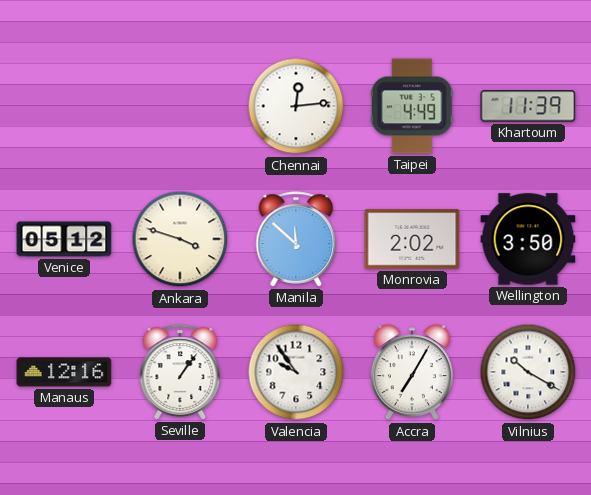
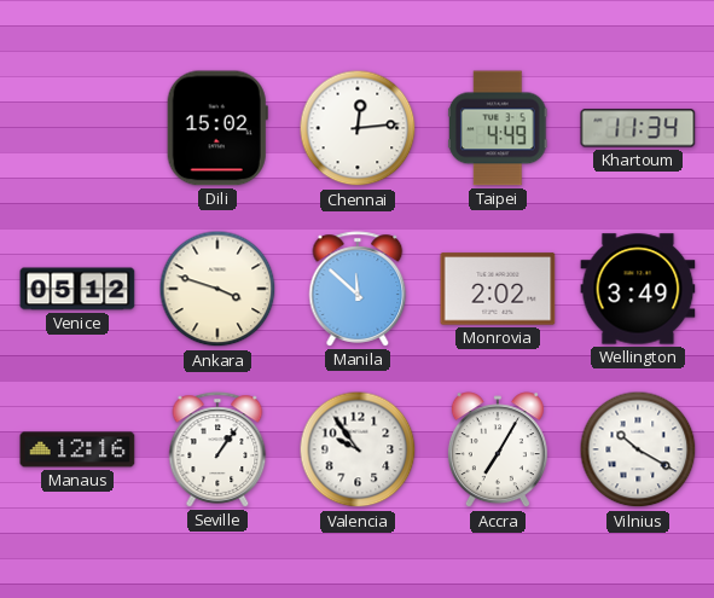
Dili: none -> 15:02 (217, 128)
Khartoum: 11:39 -> 11:34 (638, 128)
Wellington: 3:50 -> 3:49 (638, 289)
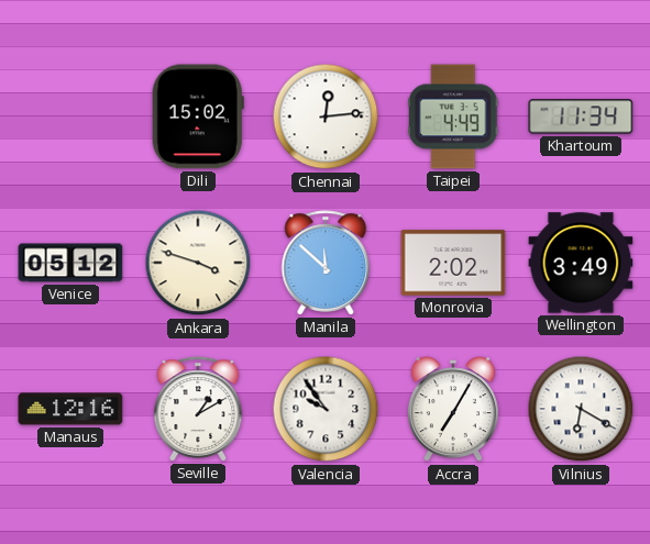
Seville: 1:06 -> 1:10 (198, 409)
Vilnius: 10:20 -> 6:20 (581, 409)
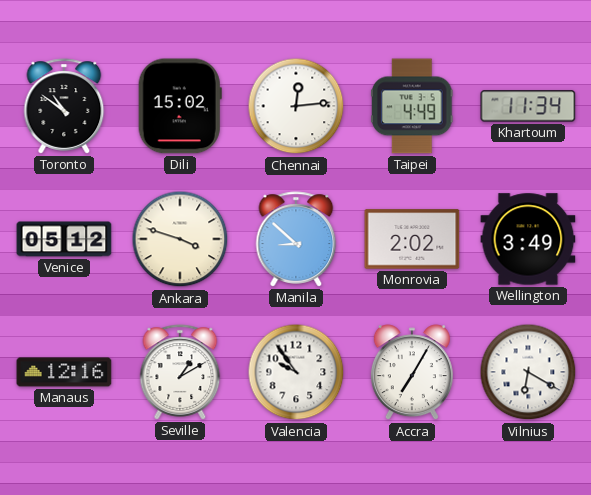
Toronto: none -> 10:51 (64, 106)
Manila: 11:52 -> 8:52 (296, 239)
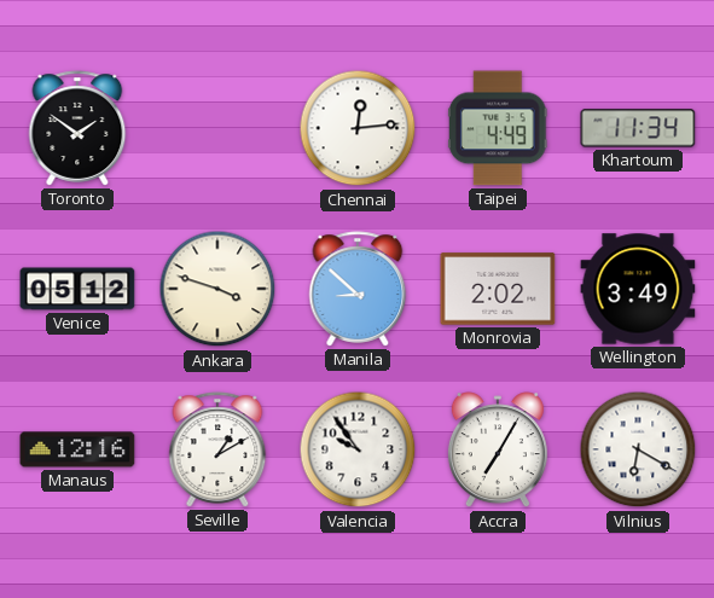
Toronto: 10:51 -> 1:51 (77, 128)
Dili: 15:02 -> none (180, 106)
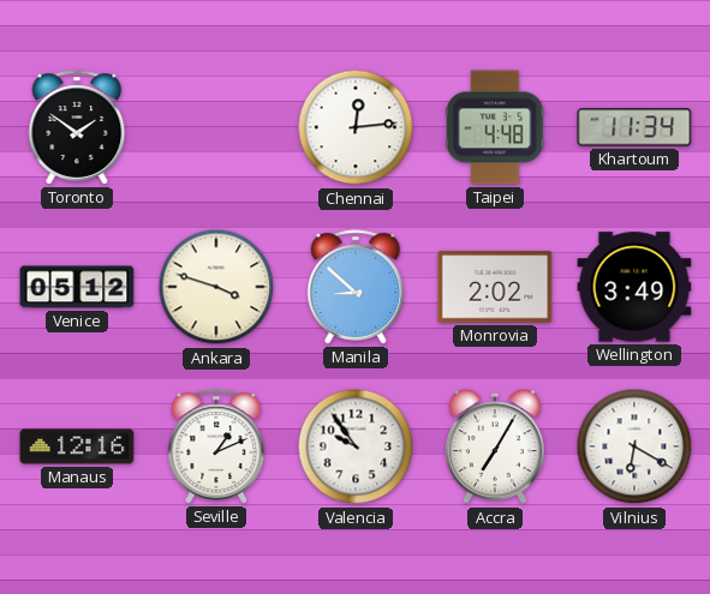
Taipei: 4:49 -> 4:48 (496, 127)
Seville: 1:10 -> 1:11 (216, 446)
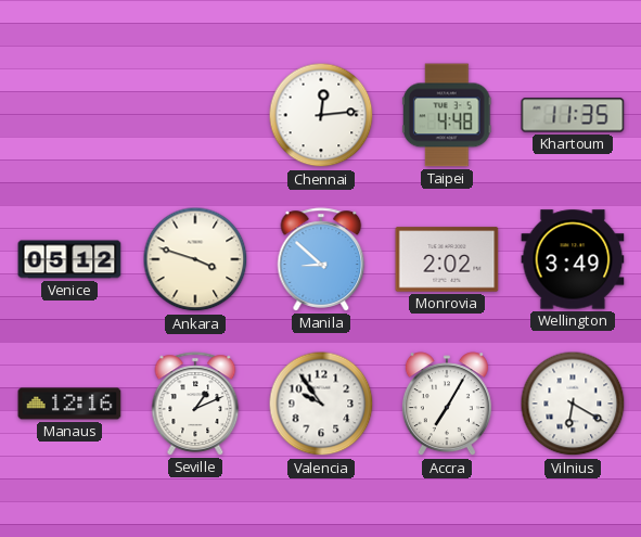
Toronto: 1:51 -> none (77, 127)
Khartoum: 11:34 -> 11:35 (573, 115)
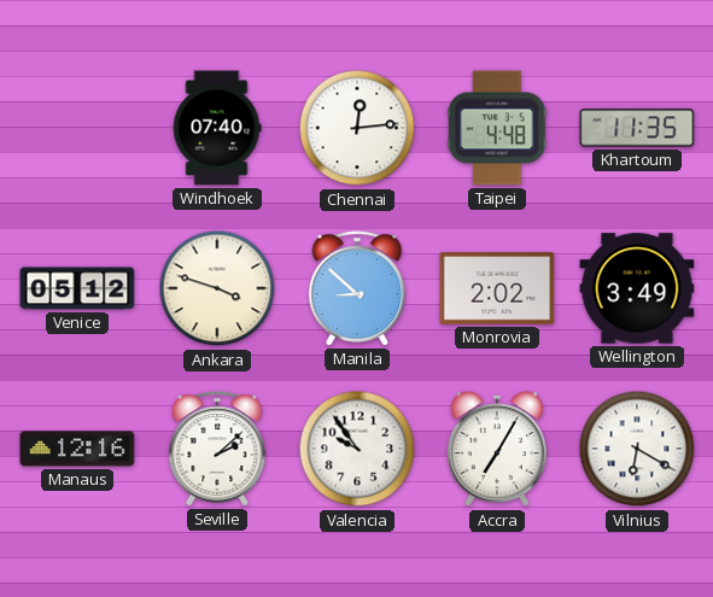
Windhoek: none -> 07:40 (217, 128)
Seville: 1:11 -> 2:08 (217, 449)
